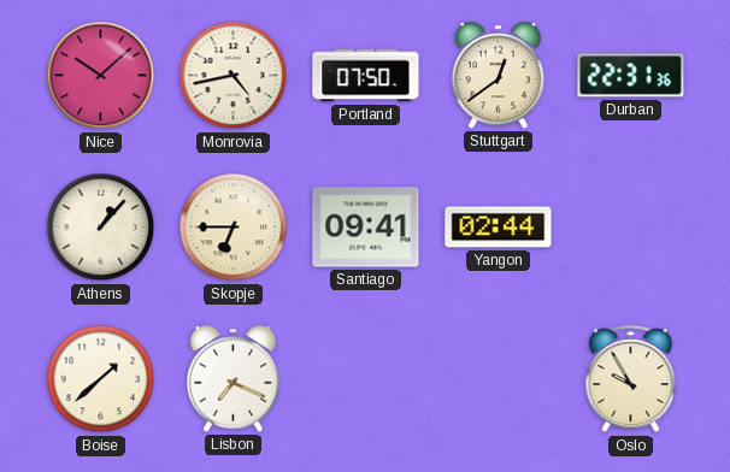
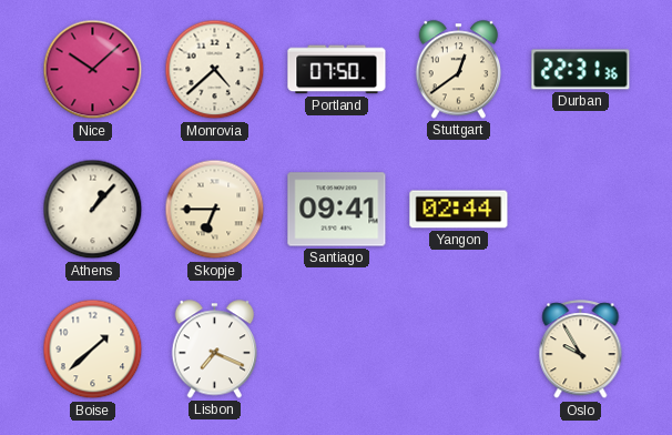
Monrovia: 4:43 -> 4:38 (215, 70)
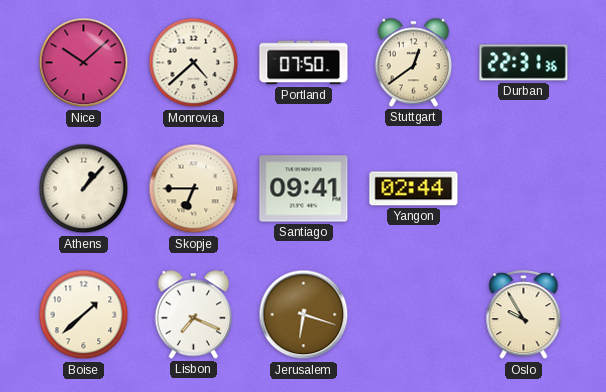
Jerusalem: none -> 6:18 (304, 315)
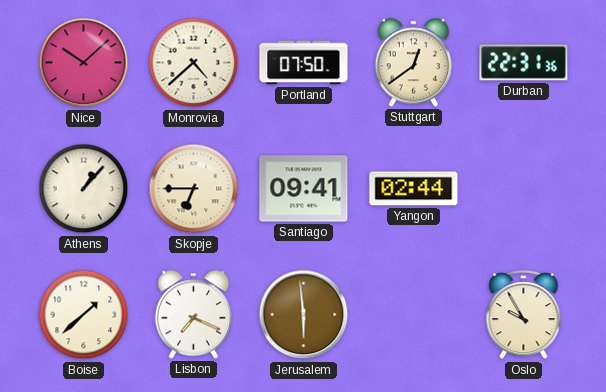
Jerusalem: 6:18 -> 5:59 (304, 315)
